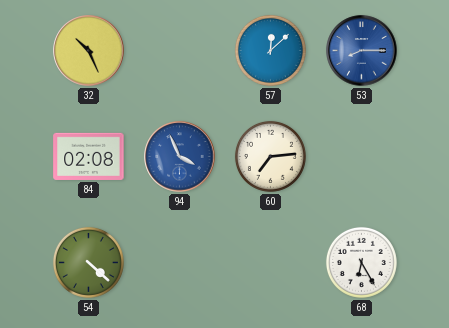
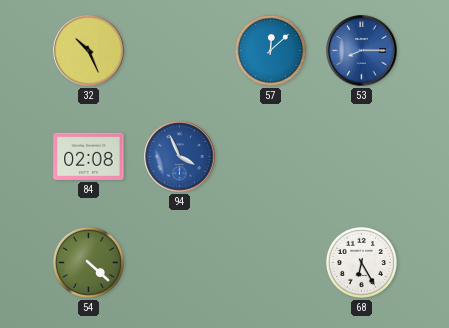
60: 7:14 -> none (270, 156)
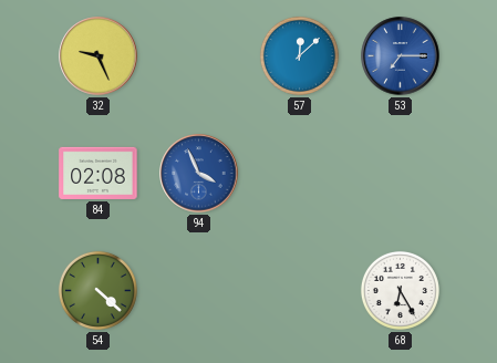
32: 10:26 -> 9:26 (99, 56)
53: 8:15 -> 7:15 (401, 56)
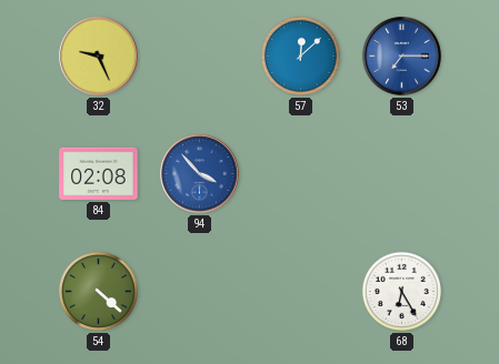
94: 3:56 -> 3:53 (200, 174)
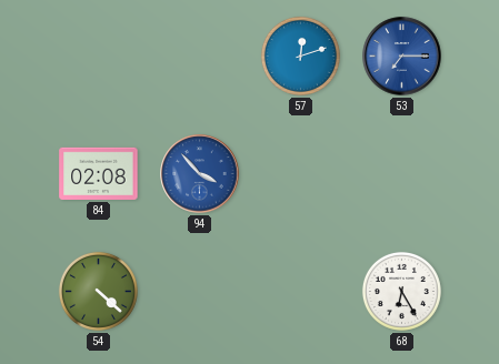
32: 9:26 -> none (99, 57)
57: 12:08 -> 12:12 (300, 55)
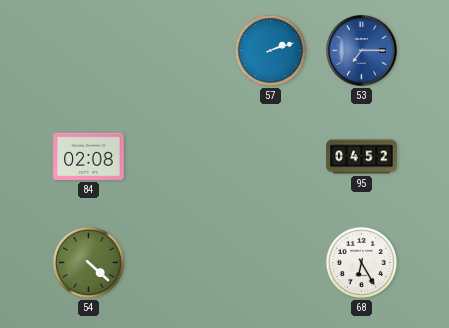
57: 12:12 -> 2:12 (270, 50)
94: 3:53 -> none (200, 174)
95: none -> 04:52 (362, 157)
